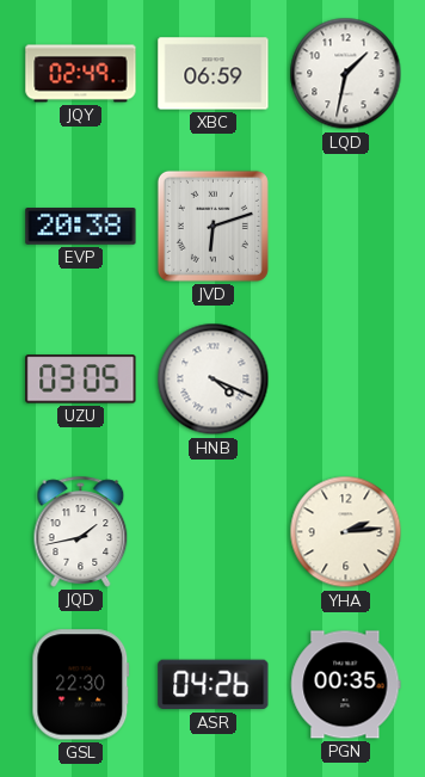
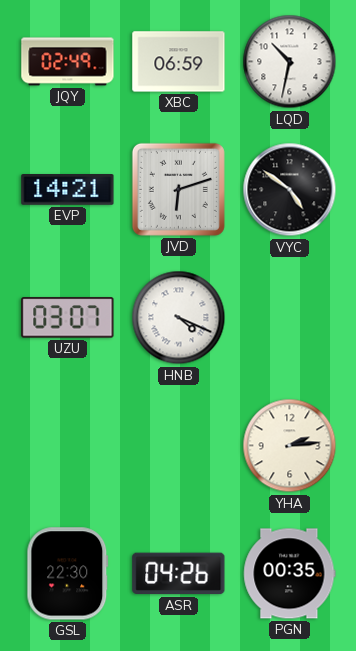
LQD: 1:32 -> 10:32 (290, 62)
EVP: 20:38 -> 14:21 (68, 190)
VYC: none -> 4:51 (290, 190)
UZU: 03:05 -> 03:07 (68, 318)
JQD: 1:43 -> none (81, 531)
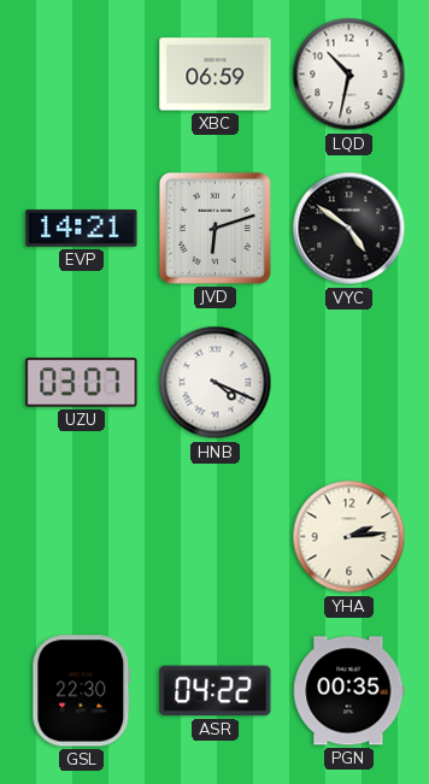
JQY: 02:49 -> none (68, 62)
ASR: 04:26 -> 04:22 (216, 691)
